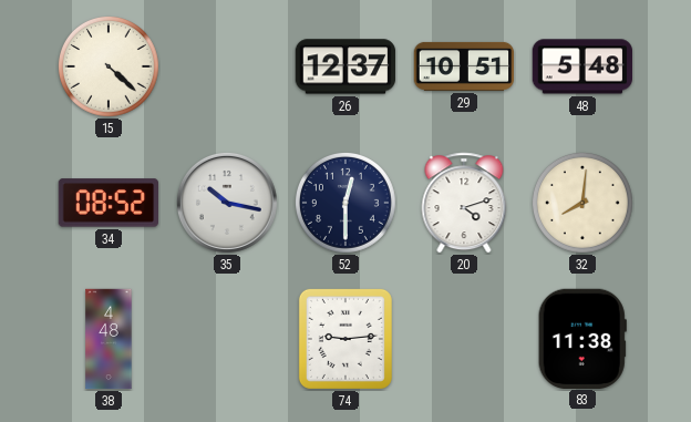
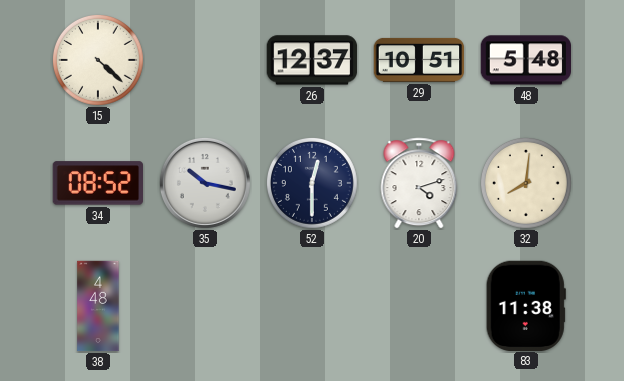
74: 9:14 -> none (345, 339)
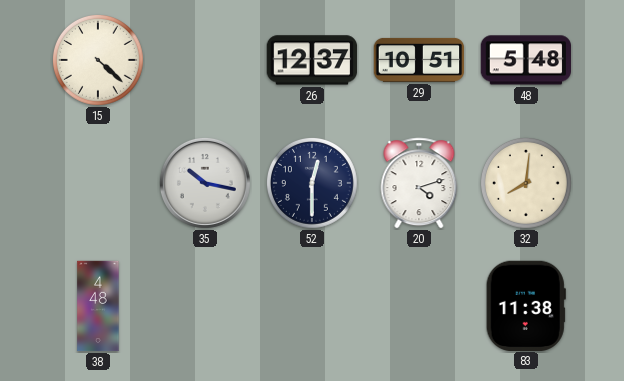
34: 08:52 -> none (97, 183)
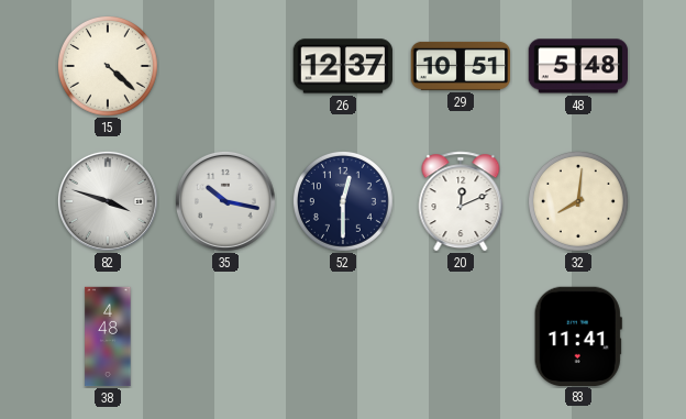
82: none -> 3:48 (108, 201)
20: 4:12 -> 12:11 (461, 201)
83: 11:38 -> 11:41 (578, 335)
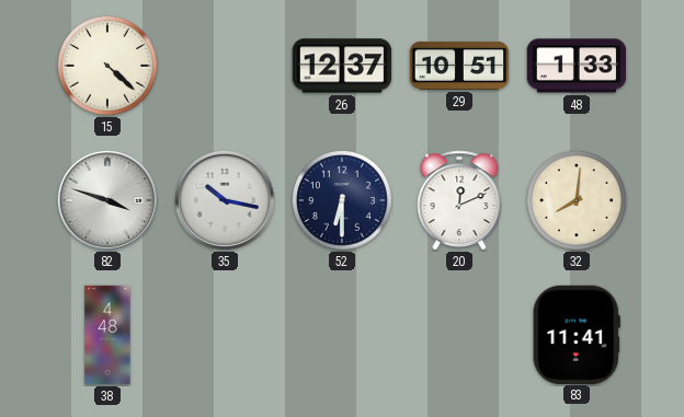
48: 5:48 -> 1:33 (575, 66)
52: 12:30 -> 6:30 (342, 200)
